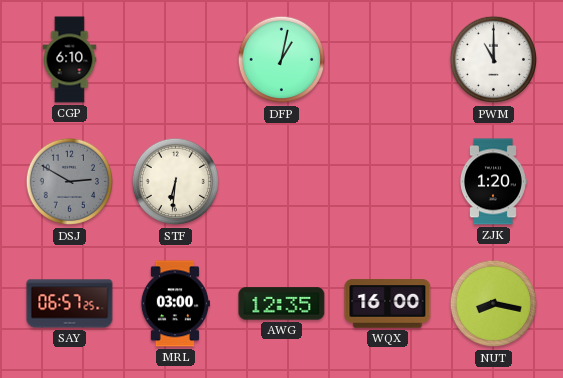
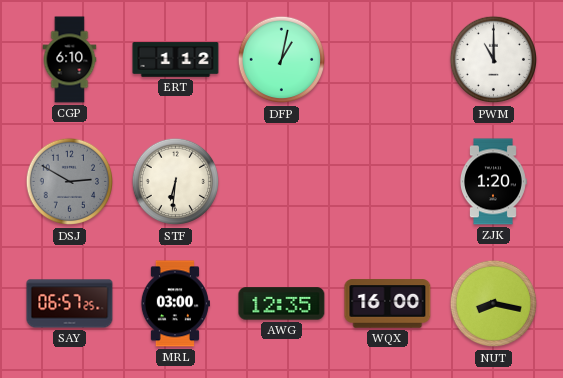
ERT: none -> 1:12 (176, 60)
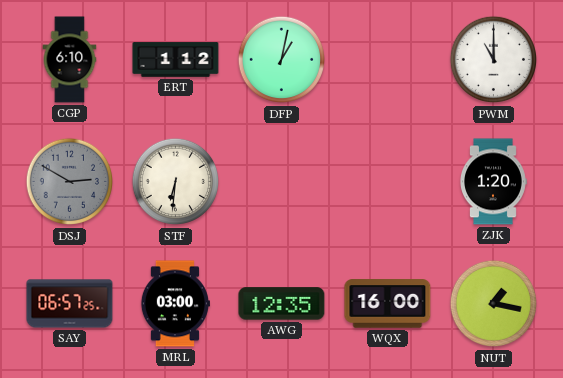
NUT: 8:17 -> 1:17 (494, 304)
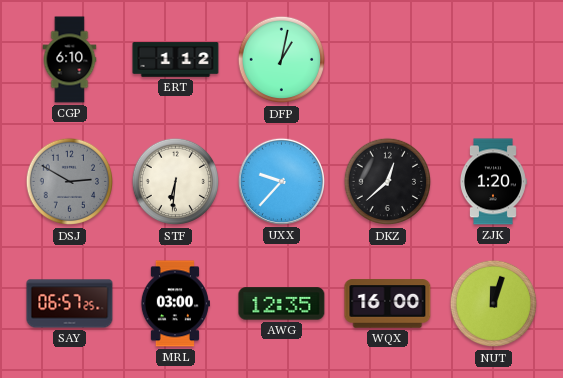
PWM: 11:00 -> none (494, 60)
UXX: none -> 9:37 (281, 181)
DKZ: none -> 12:38 (388, 182)
NUT: 1:17 -> 12:03 (494, 304)
